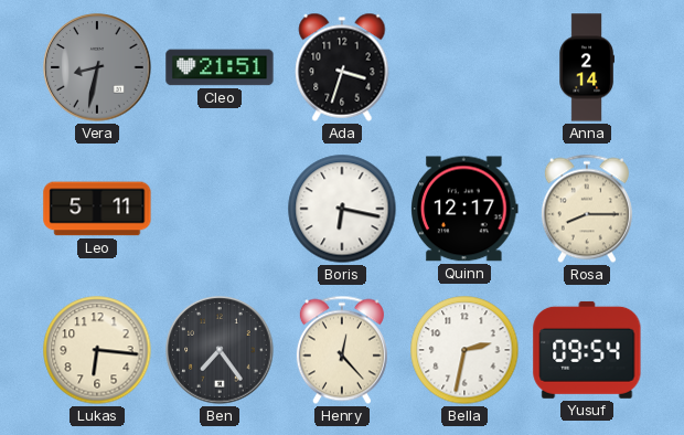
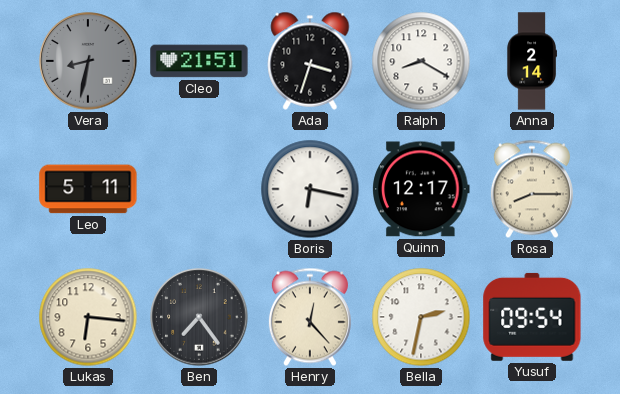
Ralph: none -> 8:20 (421, 61)
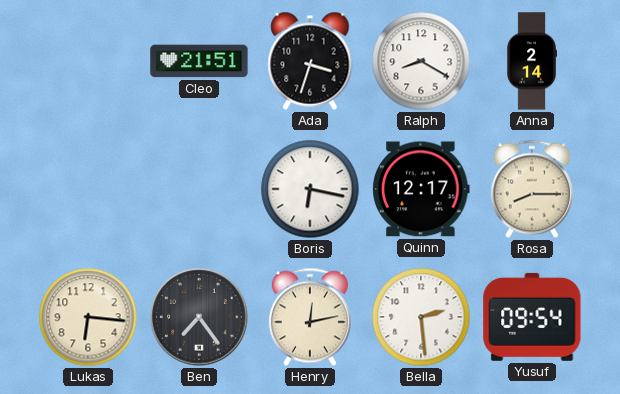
Vera: 8:32 -> none (88, 61)
Leo: 5:11 -> none (88, 189)
Henry: 12:23 -> 12:13 (310, 317)
Bella: 2:32 -> 2:29 (421, 317)
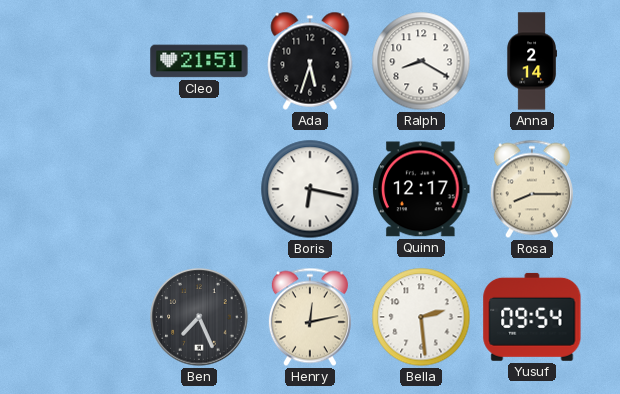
Ada: 3:33 -> 5:33 (310, 61)
Lukas: 6:16 -> none (88, 317)
Ben: 7:24 -> 7:26 (199, 317)
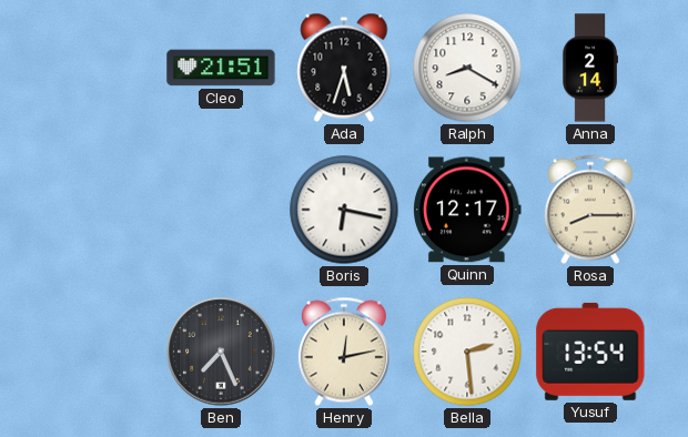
Yusuf: 09:54 -> 13:54 (590, 352)
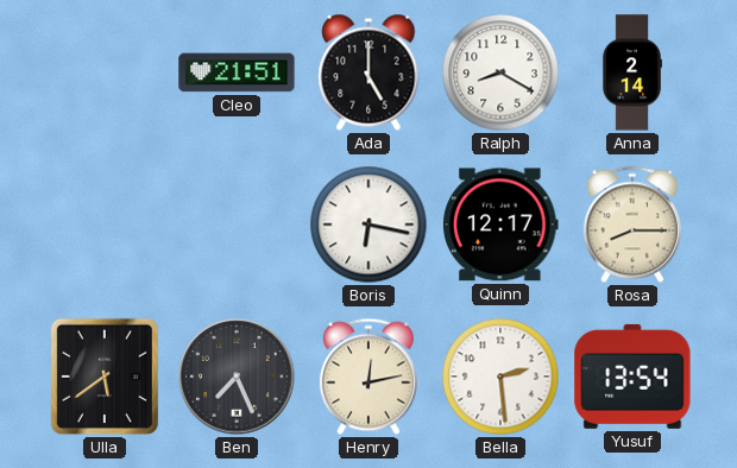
Ada: 5:33 -> 5:00 (368, 72)
Ulla: none -> 5:39 (105, 377)
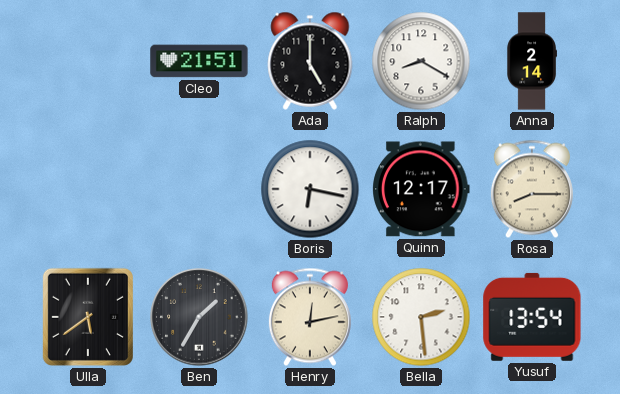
Ben: 7:26 -> 1:35 (199, 317)
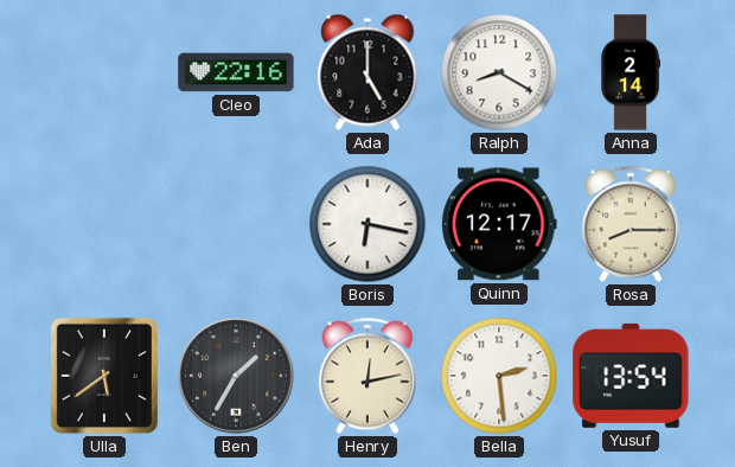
Cleo: 21:51 -> 22:16 (236, 72)
